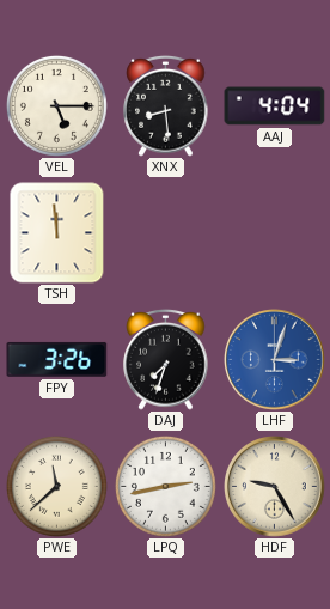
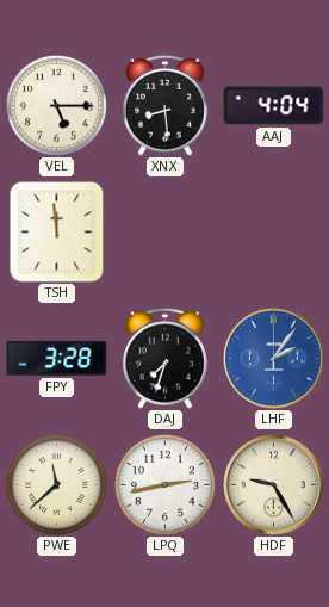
FPY: 3:26 -> 3:28 (57, 358)
LHF: 3:03 -> 2:06 (274, 359)
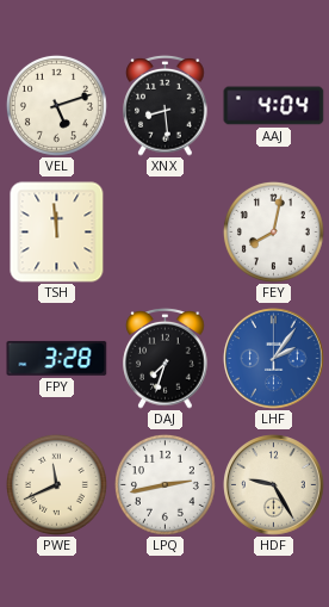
VEL: 5:15 -> 5:12 (56, 105)
FEY: none -> 8:02 (273, 231)
PWE: 11:38 -> 11:41 (56, 484)
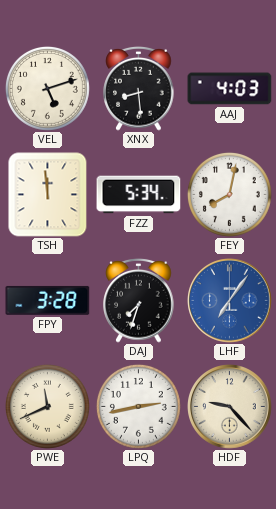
AAJ: 4:04 -> 4:03 (230, 89)
FZZ: none -> 5:34 (139, 195)
LHF: 2:06 -> 7:06 (230, 301)
HDF: 9:25 -> 9:23 (230, 407)
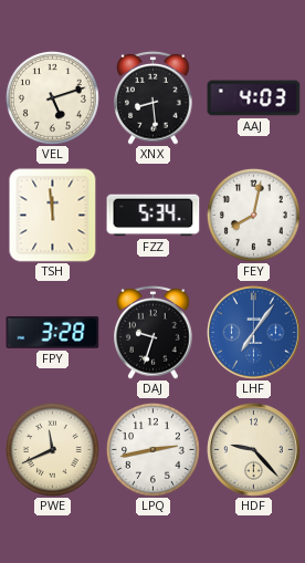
DAJ: 7:33 -> 9:33 (154, 332)
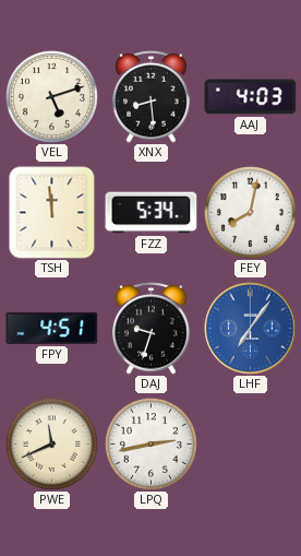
FPY: 3:28 -> 4:51 (52, 328)
HDF: 9:23 -> none (254, 450)
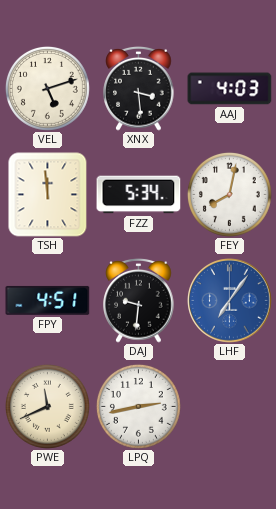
XNX: 8:29 -> 3:29 (139, 88)
DAJ: 9:33 -> 9:31 (139, 300)
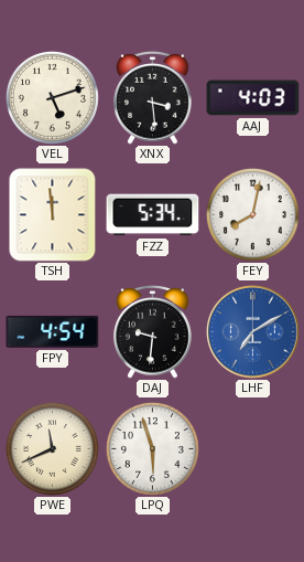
FPY: 4:51 -> 4:54 (53, 331)
LHF: 7:06 -> 7:10 (253, 332)
LPQ: 2:43 -> 5:57 (152, 448)
